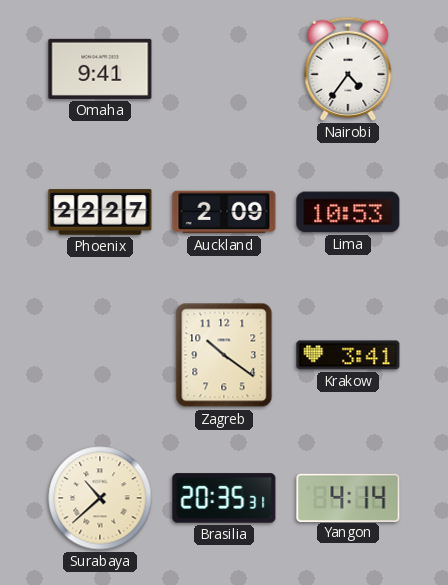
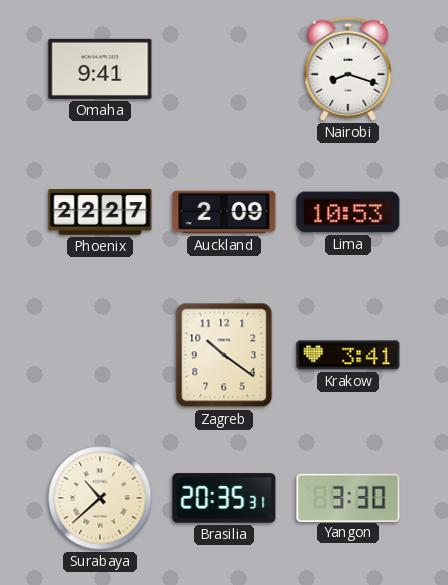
Nairobi: 4:36 -> 8:18 (348, 69)
Yangon: 4:14 -> 3:30 (348, 497)
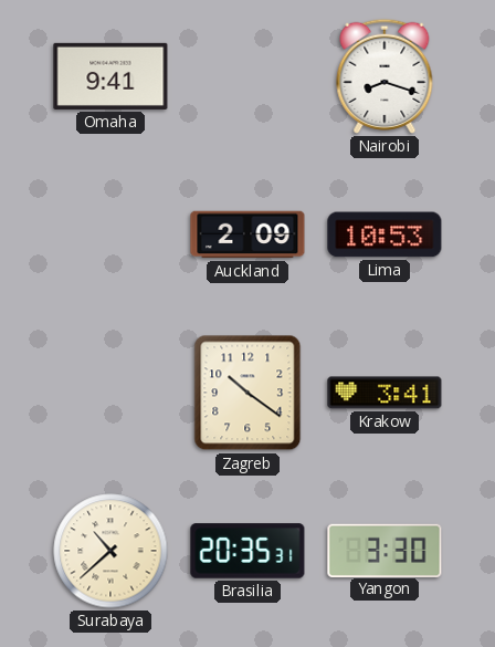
Phoenix: 22:27 -> none (100, 212)
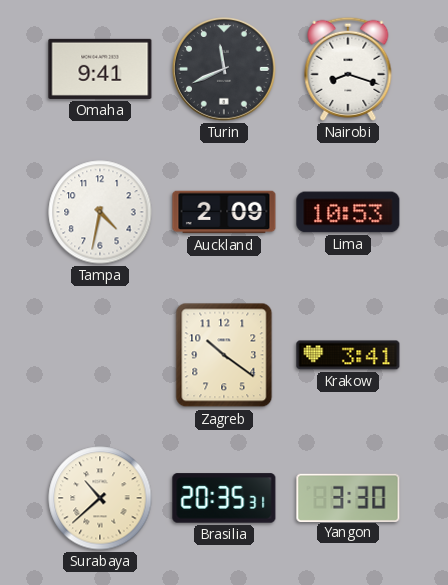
Turin: none -> 11:41 (225, 70)
Tampa: none -> 4:32 (100, 212)
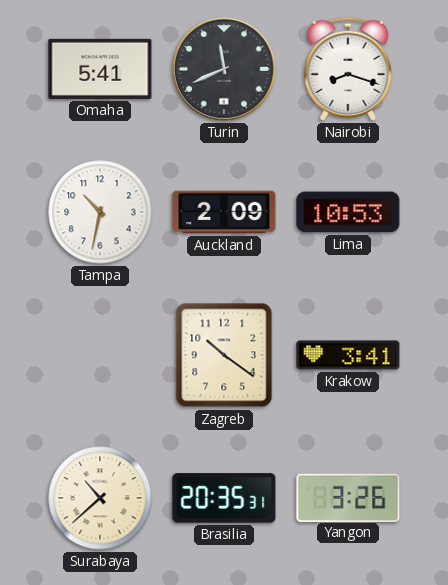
Omaha: 9:41 -> 5:41 (100, 69)
Tampa: 4:32 -> 10:32 (100, 212)
Yangon: 3:30 -> 3:26 (348, 497)
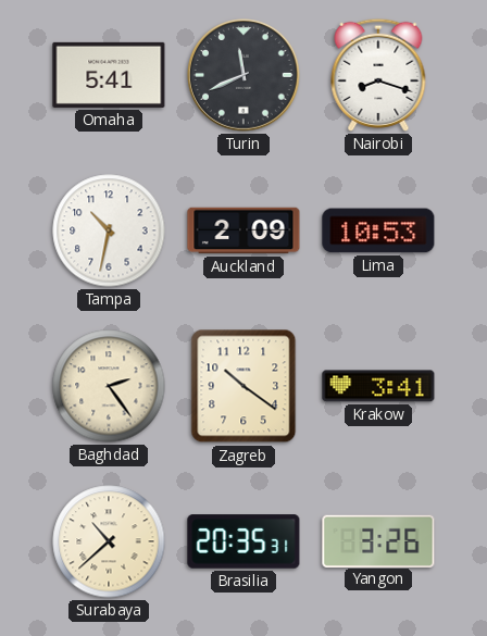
Baghdad: none -> 2:24 (109, 386)
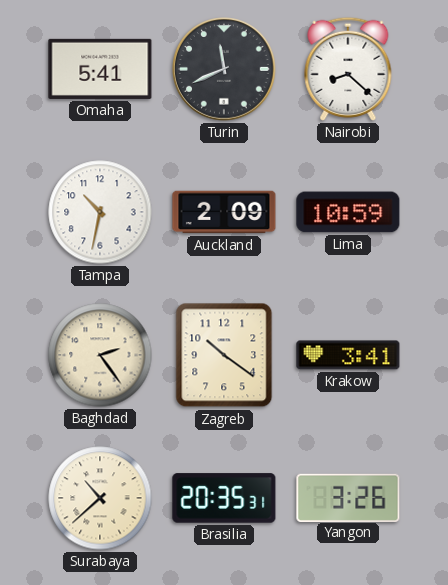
Nairobi: 8:18 -> 8:22 (348, 69)
Lima: 10:53 -> 10:59 (348, 212)
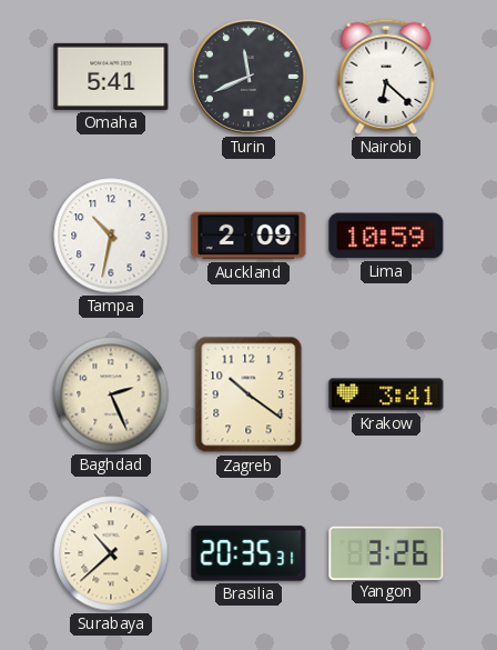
Nairobi: 8:22 -> 6:22 (386, 77)
Baghdad: 2:24 -> 2:26 (111, 394)
